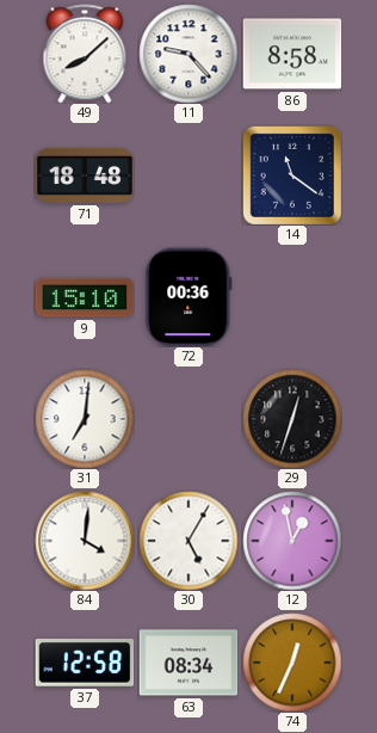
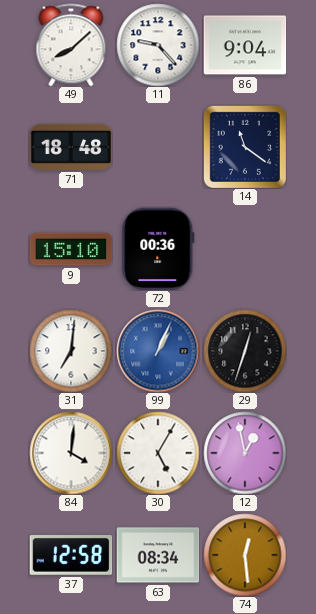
86: 8:58 -> 9:04 (245, 45)
99: none -> 1:04 (158, 351)
74: 12:34 -> 12:29 (245, 555)
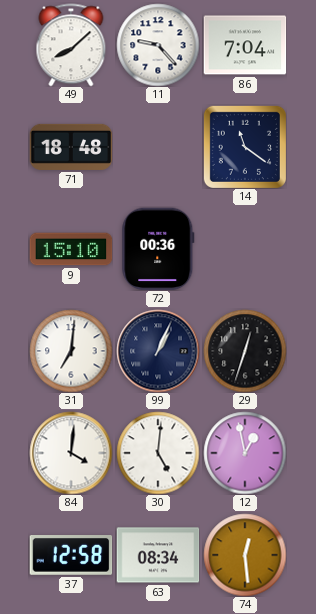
86: 9:04 -> 7:04 (245, 45)
99 dial: blue -> navy (158, 351)
30: 5:05 -> 5:01 (158, 453)
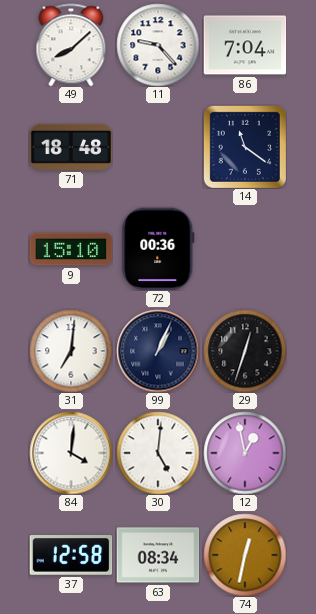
74: 12:29 -> 12:32 (245, 555)
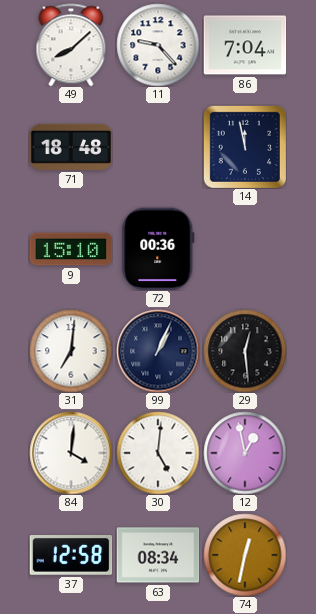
14: 11:21 -> 11:58 (245, 147)
29: 12:33 -> 12:29 (245, 351)
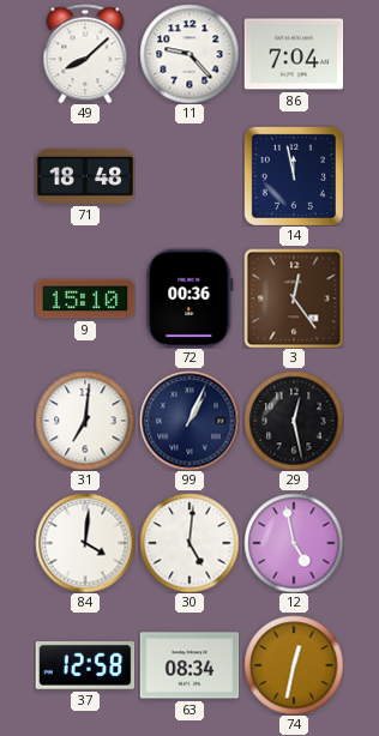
3: none -> 12:24 (294, 298)
29: 12:29 -> 12:28 (294, 421)
12: 12:58 -> 4:58 (294, 543)
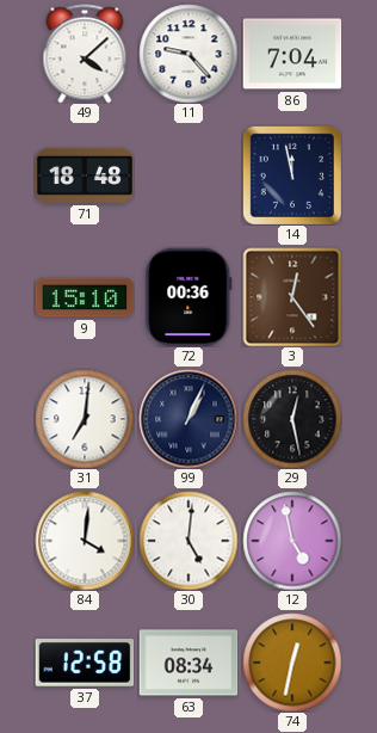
49: 8:08 -> 4:08 (85, 54)
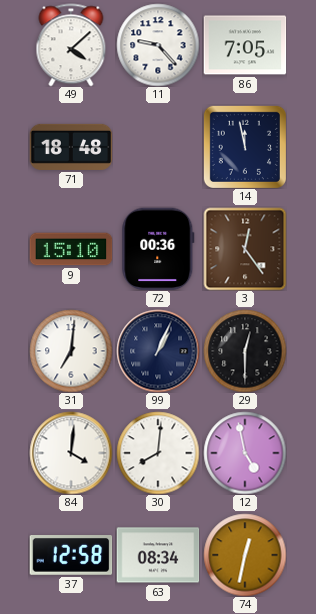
86: 7:04 -> 7:05 (245, 45)
29: 12:28 -> 12:30 (245, 351)
30: 5:01 -> 8:01 (158, 453)
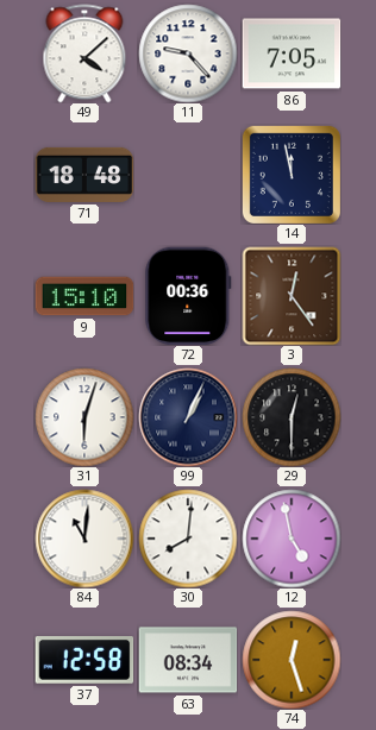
31: 7:01 -> 6:03 (84, 417)
84: 4:01 -> 11:01 (84, 539)
74: 12:32 -> 12:27 (292, 660)
